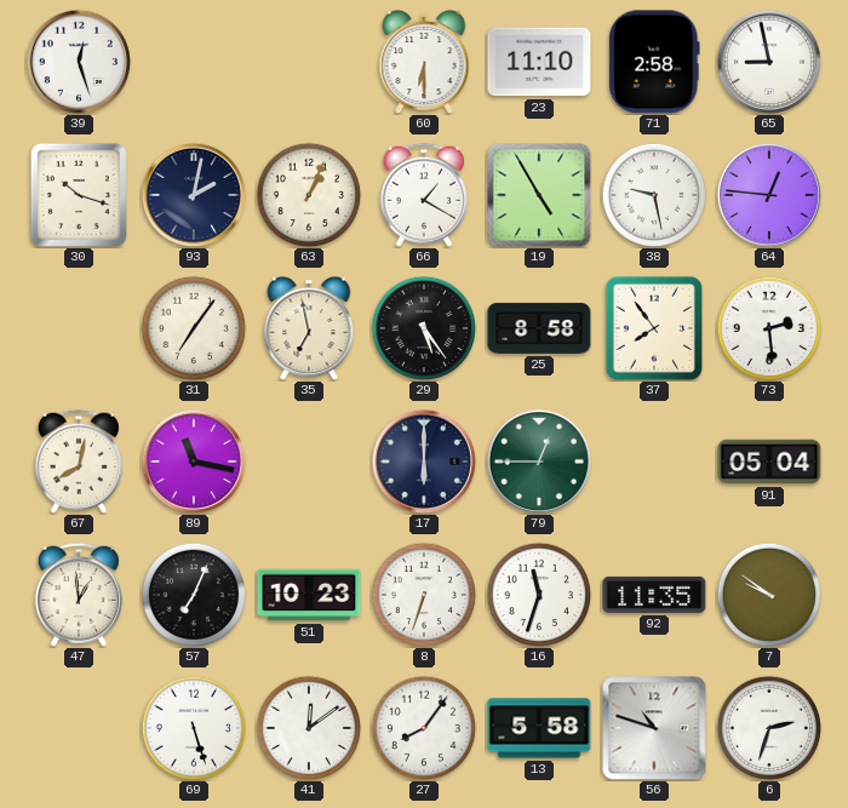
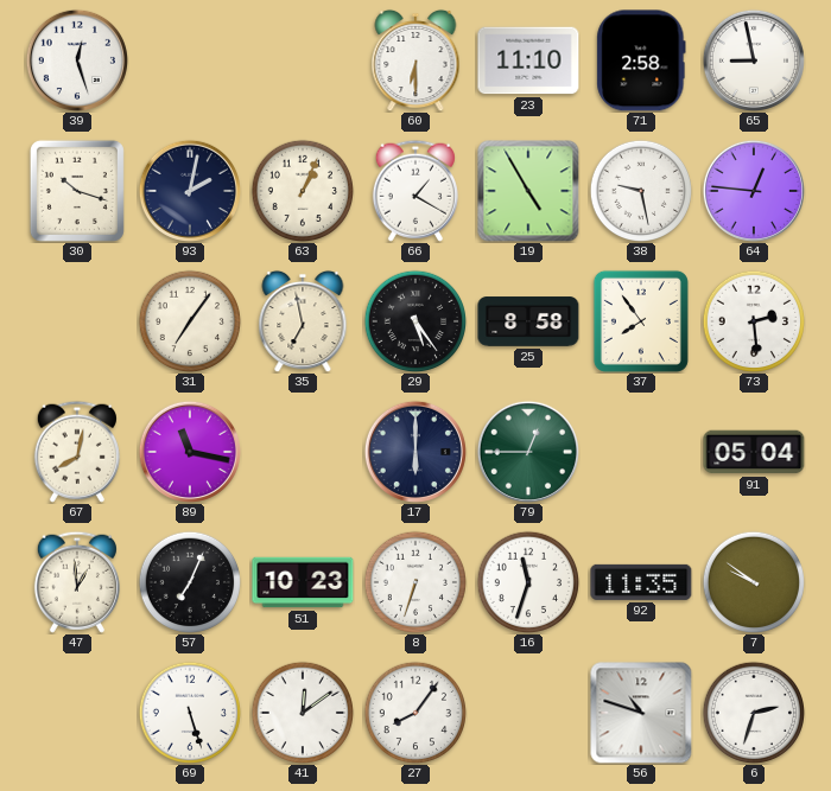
13: 5:58 -> none (539, 728)
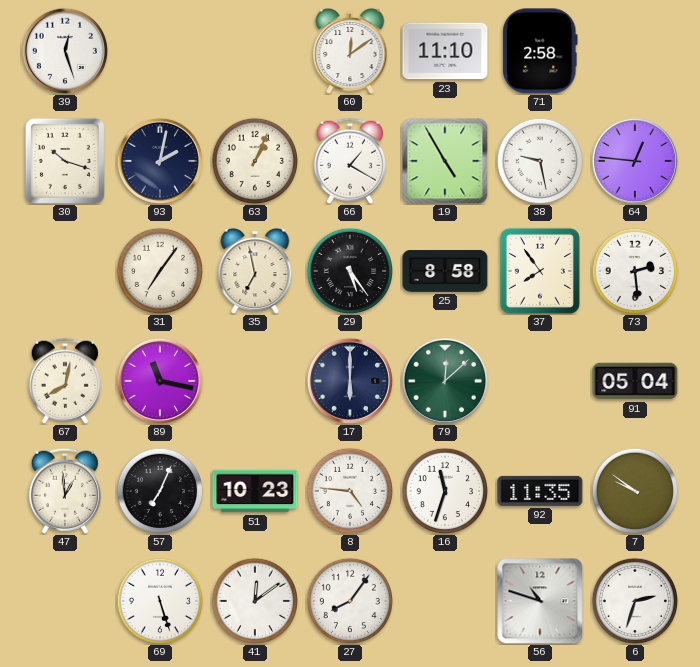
60: 6:30 -> 12:09 (350, 51)
65: 8:58 -> none (754, 60)
79: 12:45 -> 12:08 (445, 381)
8: 6:33 -> 4:46 (349, 490)
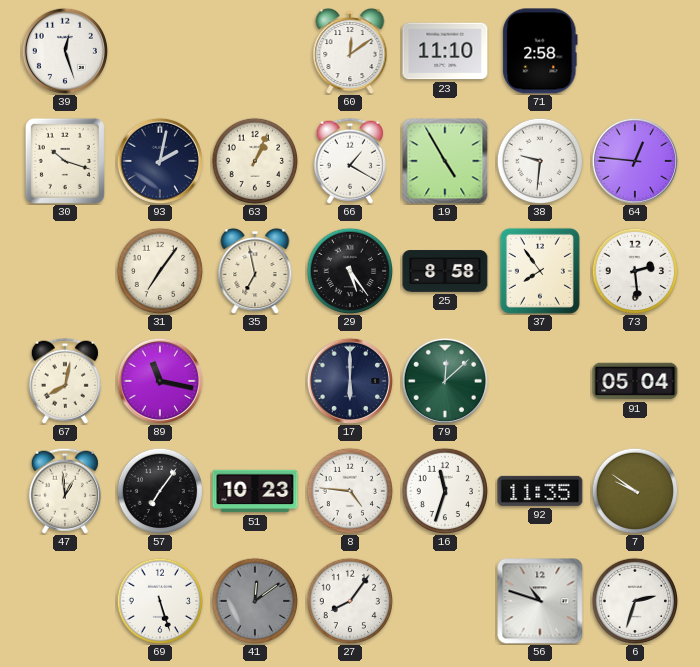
38: 9:28 -> 9:31 (539, 160)
57: 7:04 -> 7:06 (159, 490)
41 dial: white -> grey (254, 600)
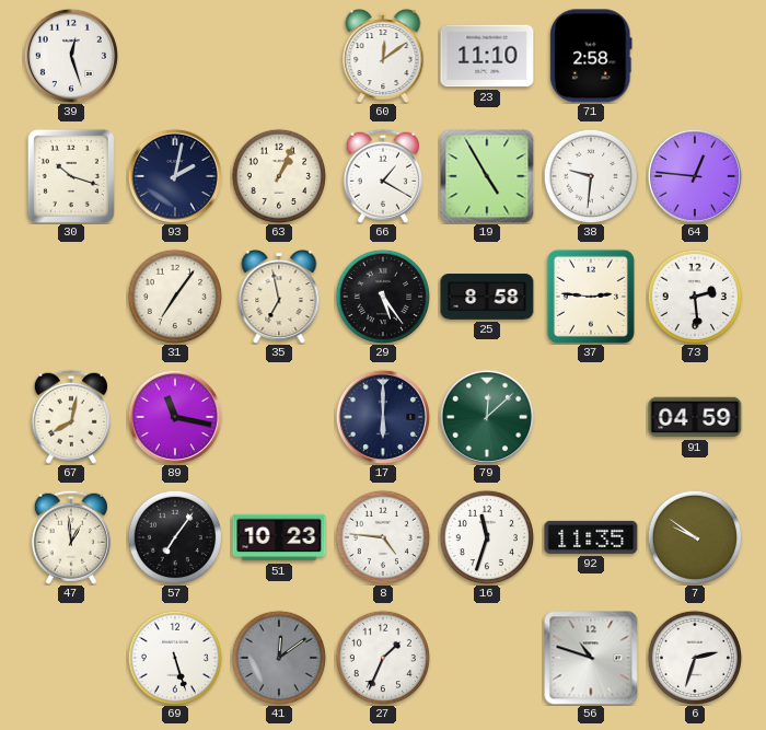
37: 7:54 -> 2:46 (591, 297)
91: 05:04 -> 04:59 (695, 417)
27: 8:06 -> 1:34 (382, 657)
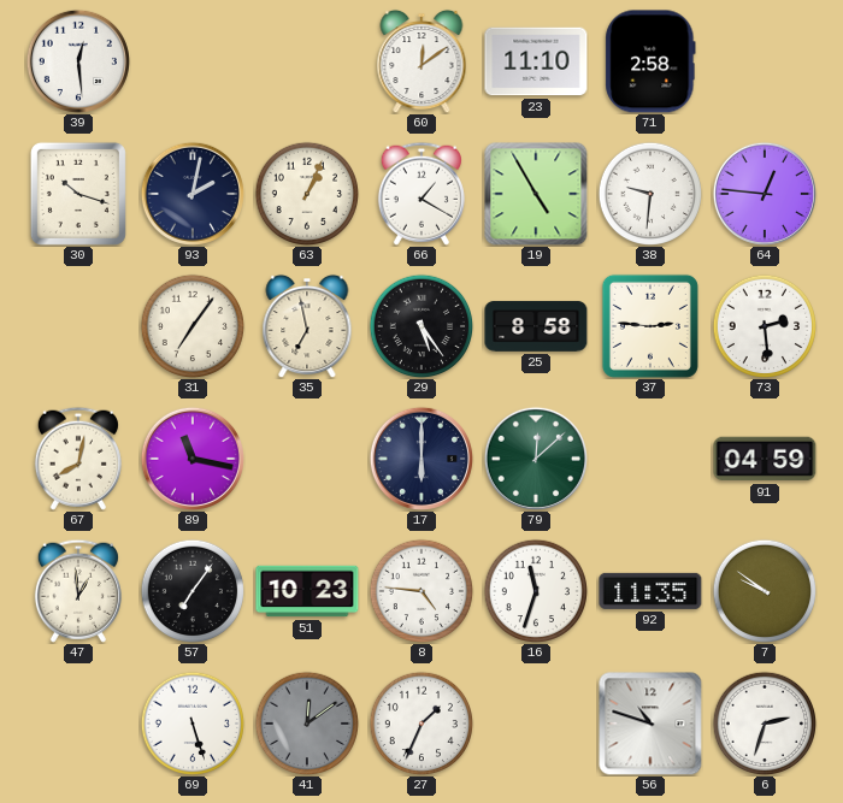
39: 12:27 -> 12:29 (78, 61)
